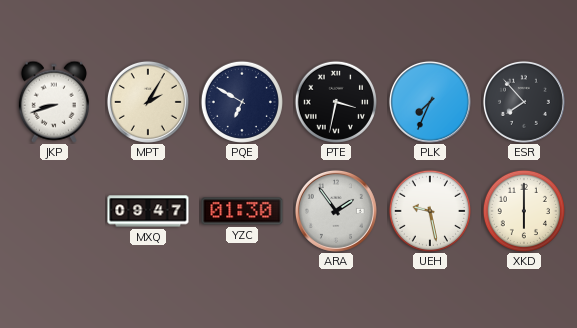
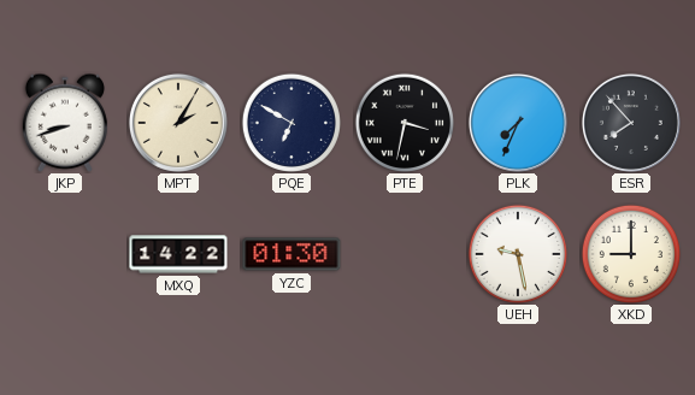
MXQ: 09:47 -> 14:22 (178, 254)
ARA: 1:54 -> none (336, 211)
XKD: 6:00 -> 9:00 (630, 253)
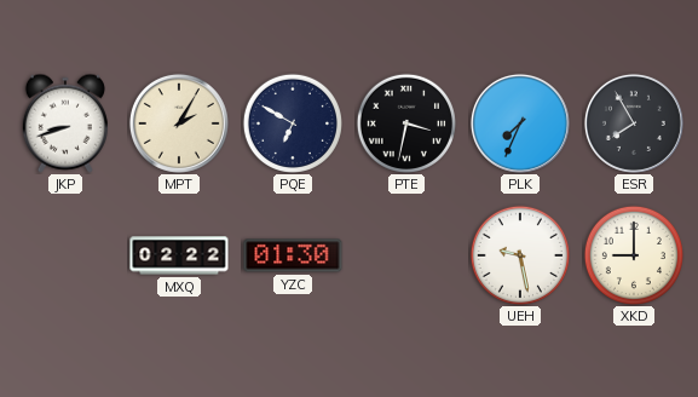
ESR: 7:53 -> 7:55 (634, 123)
MXQ: 14:22 -> 02:22 (179, 255)
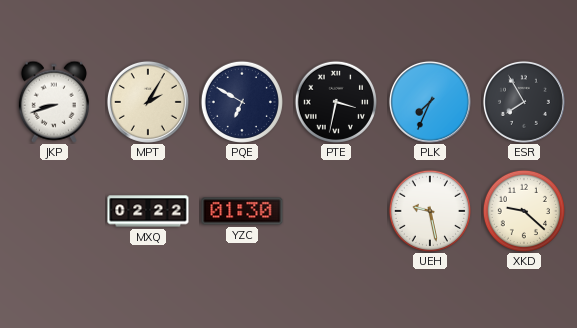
XKD: 9:00 -> 9:22 (523, 210)
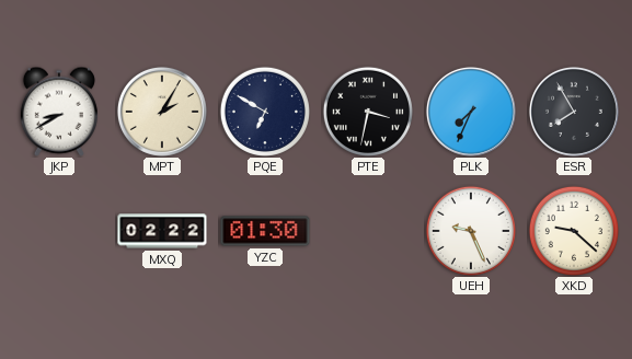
JKP: 8:42 -> 8:40 (59, 112)
UEH: 9:28 -> 9:26 (470, 230)
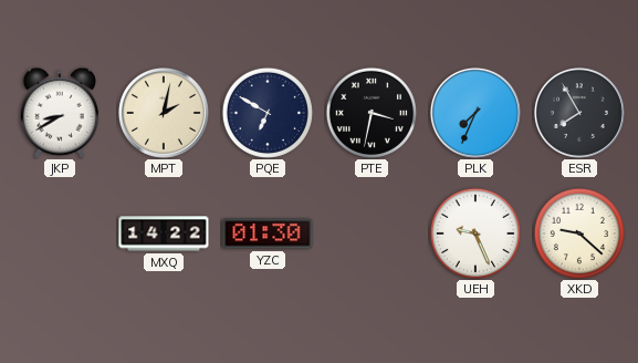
MPT: 2:05 -> 2:02 (164, 113)
MXQ: 02:22 -> 14:22 (164, 234)
